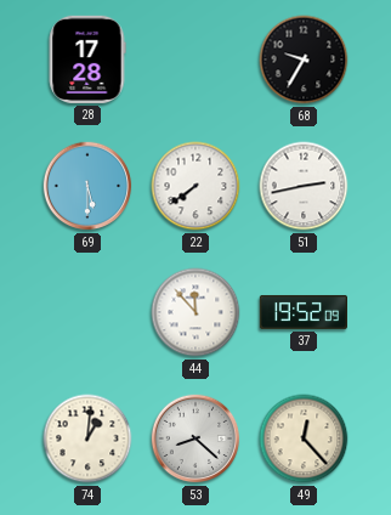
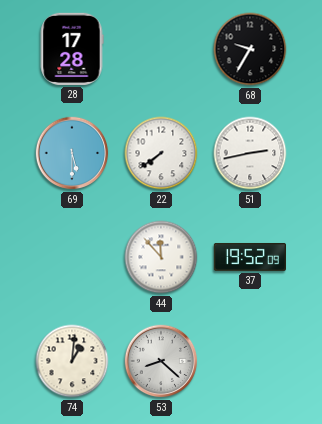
49: 12:23 -> none (304, 438)
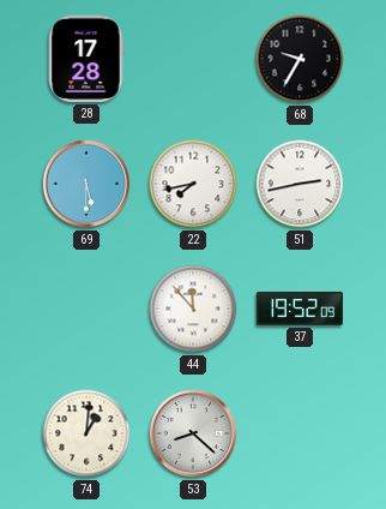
22: 7:39 -> 7:43 (193, 184)
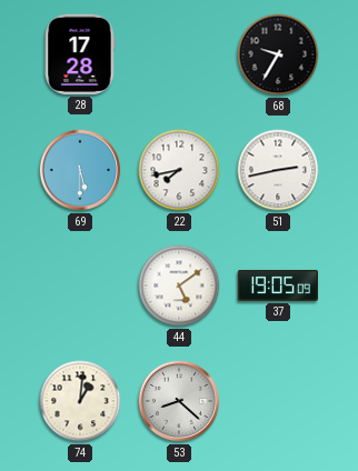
44: 11:53 -> 5:09 (179, 285)
37: 19:52 -> 19:05 (277, 285)
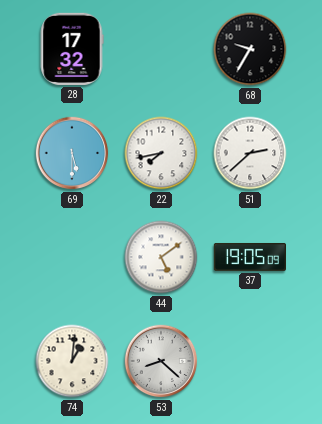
28: 17:28 -> 17:32 (72, 49)
51: 2:43 -> 2:38 (250, 153)
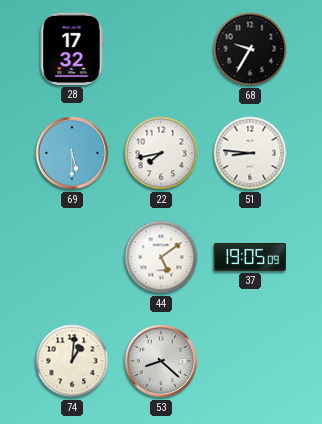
51: 2:38 -> 8:46 (250, 153)
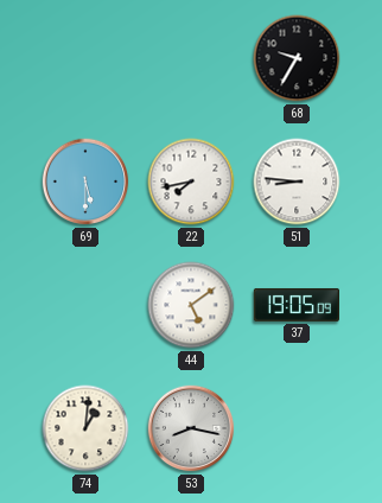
28: 17:32 -> none (72, 49)
53: 8:22 -> 8:17 (191, 428)
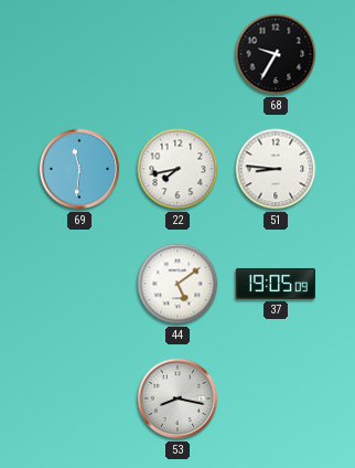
69: 5:30 -> 11:31 (79, 169)
74: 1:01 -> none (85, 428)
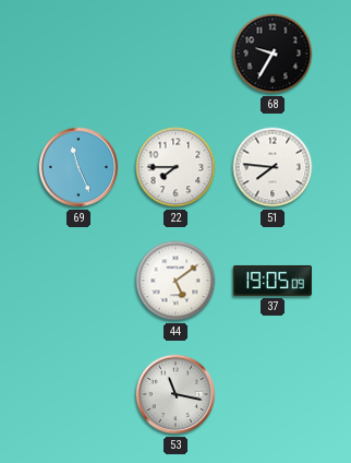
69: 11:31 -> 11:26 (78, 167)
22: 7:43 -> 7:45 (175, 167)
51: 8:46 -> 7:46 (273, 167)
53: 8:17 -> 11:17 (175, 394)
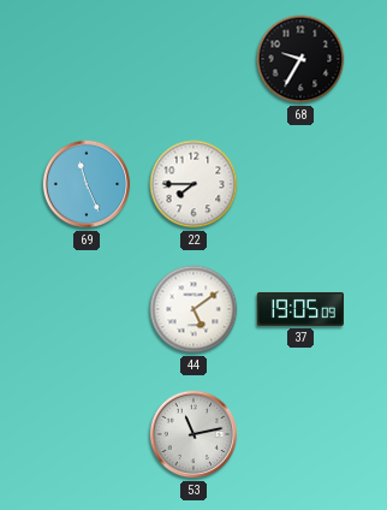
51: 7:46 -> none (273, 167)
53: 11:17 -> 11:13 (194, 434)
